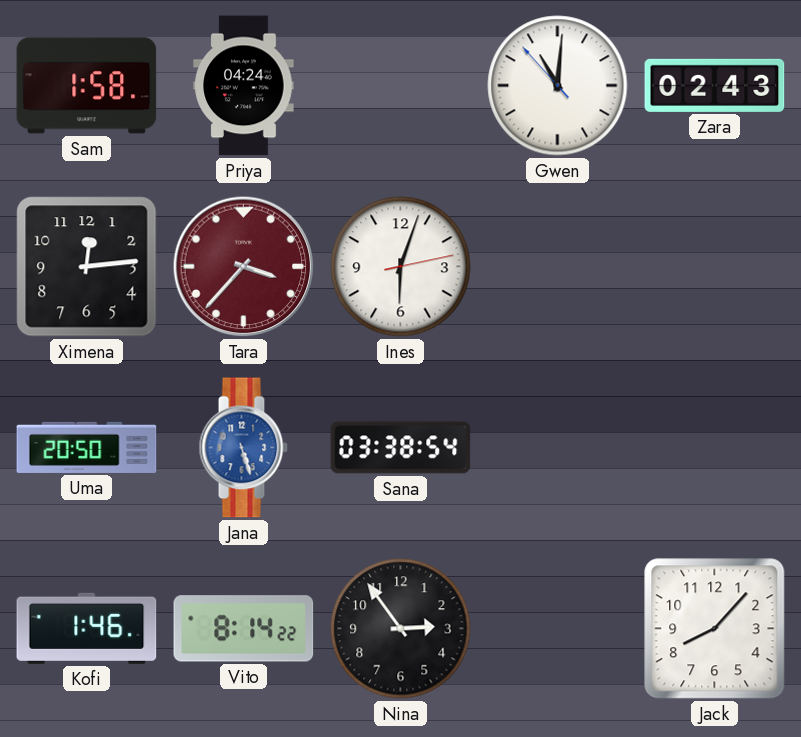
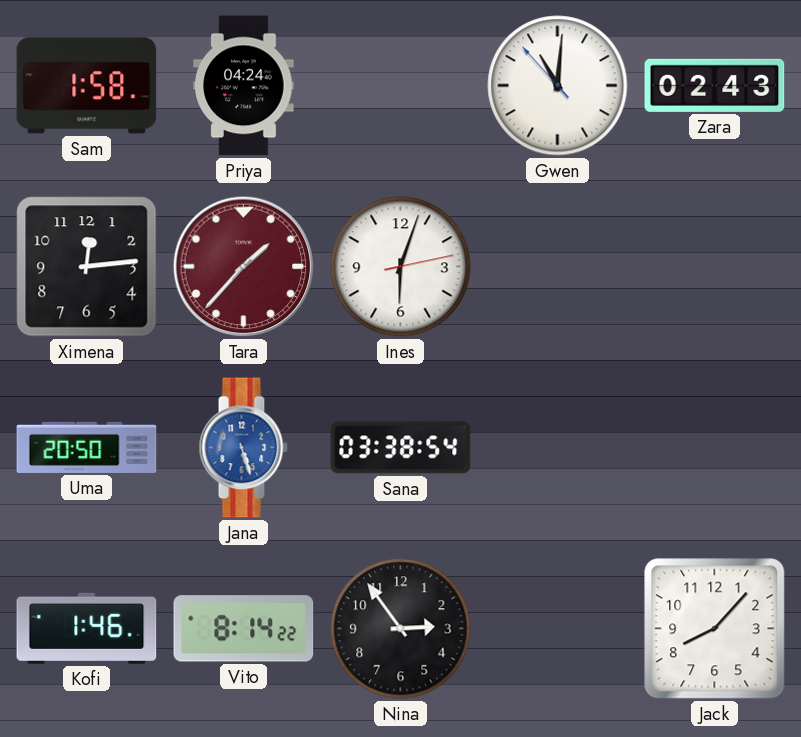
Tara: 3:37 -> 1:37 (244, 267)
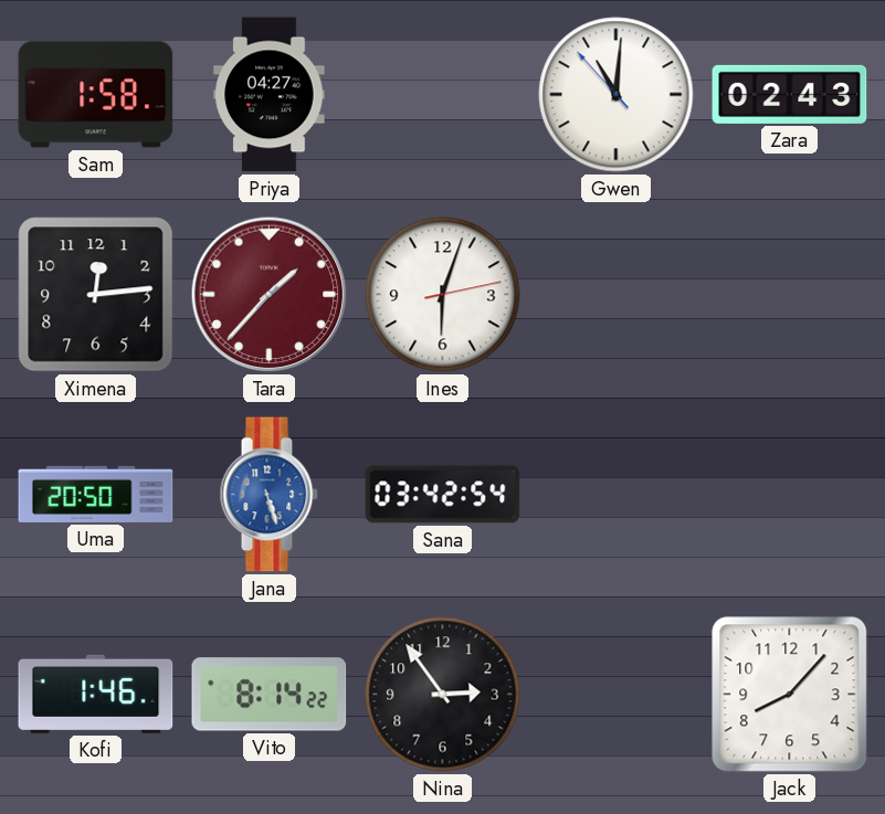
Priya: 04:24 -> 04:27 (270, 95)
Sana: 03:38 -> 03:42 (443, 495)
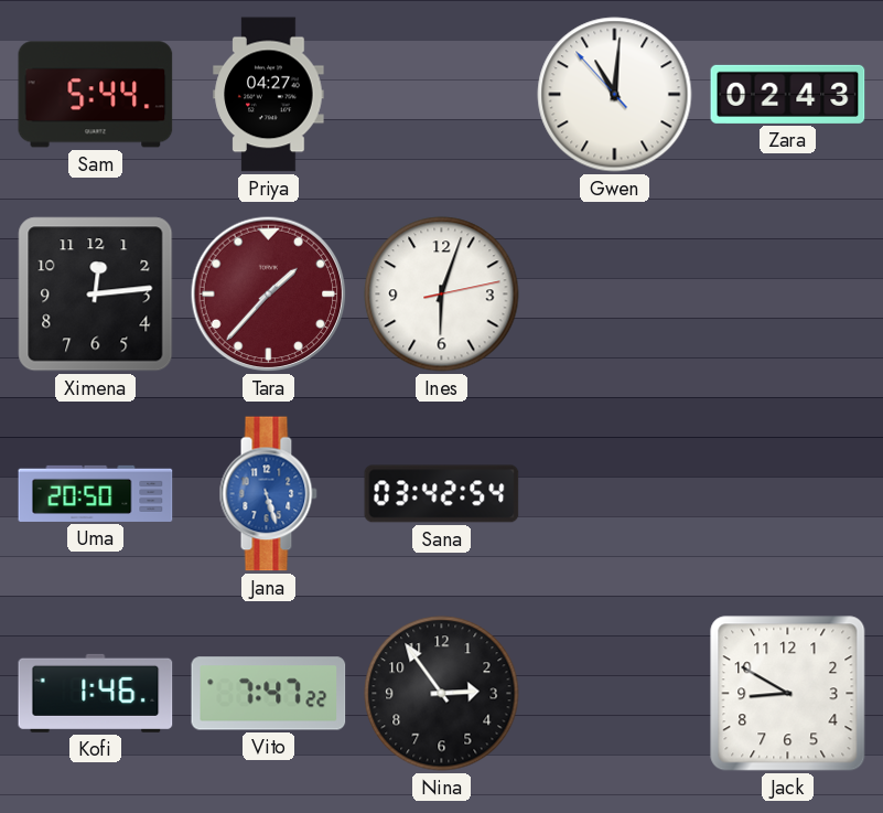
Sam: 1:58 -> 5:44 (96, 95)
Vito: 8:14 -> 7:47 (269, 694)
Jack: 8:07 -> 8:50 (788, 694)
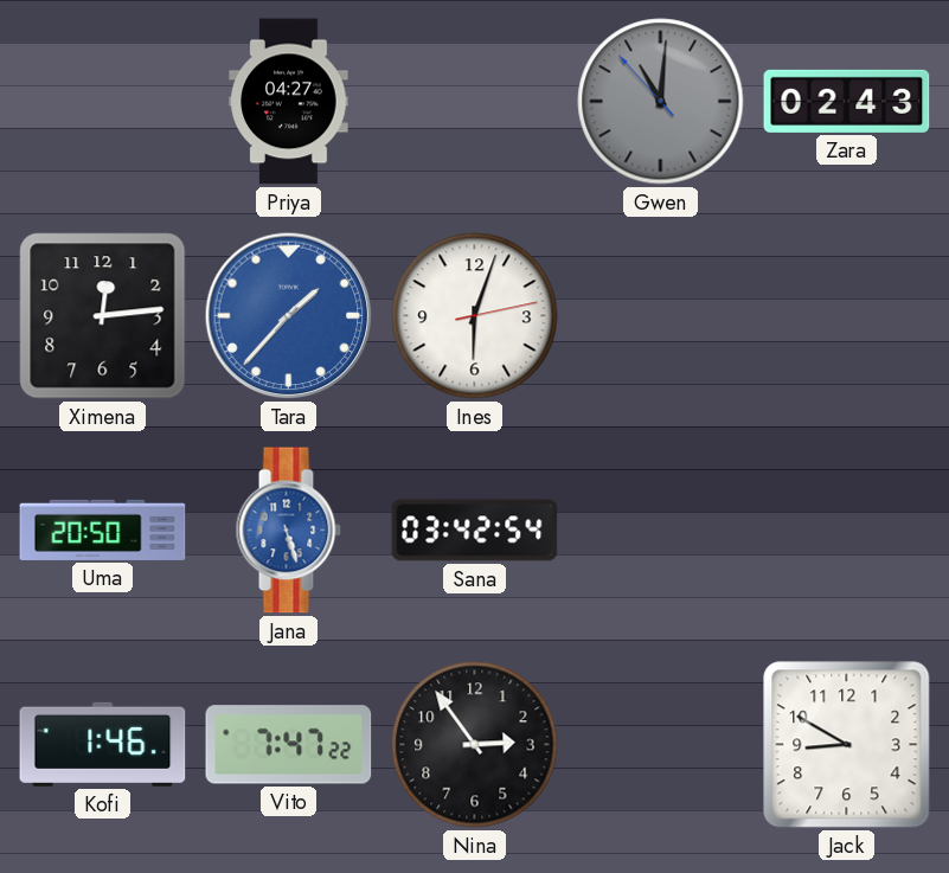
Sam: 5:44 -> none (96, 95)
Gwen dial: white -> grey (661, 102)
Tara dial: burgundy -> blue (289, 316)
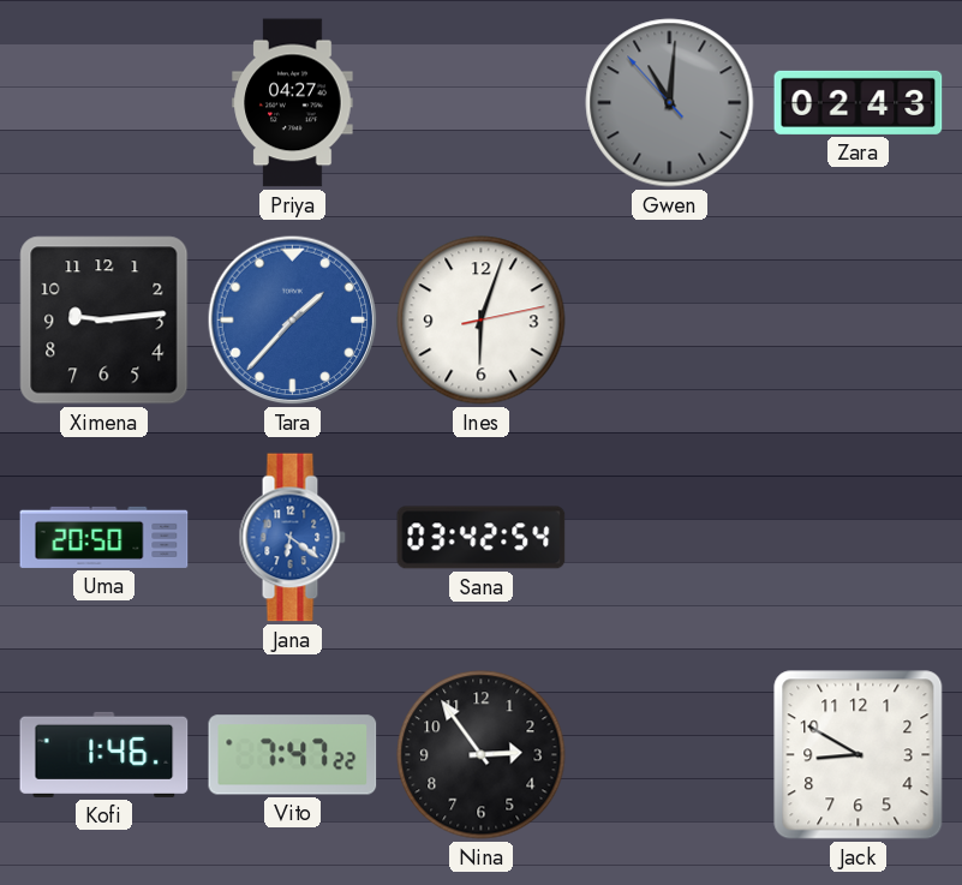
Ximena: 12:14 -> 9:14 (104, 321)
Jana: 5:27 -> 6:21 (292, 538)
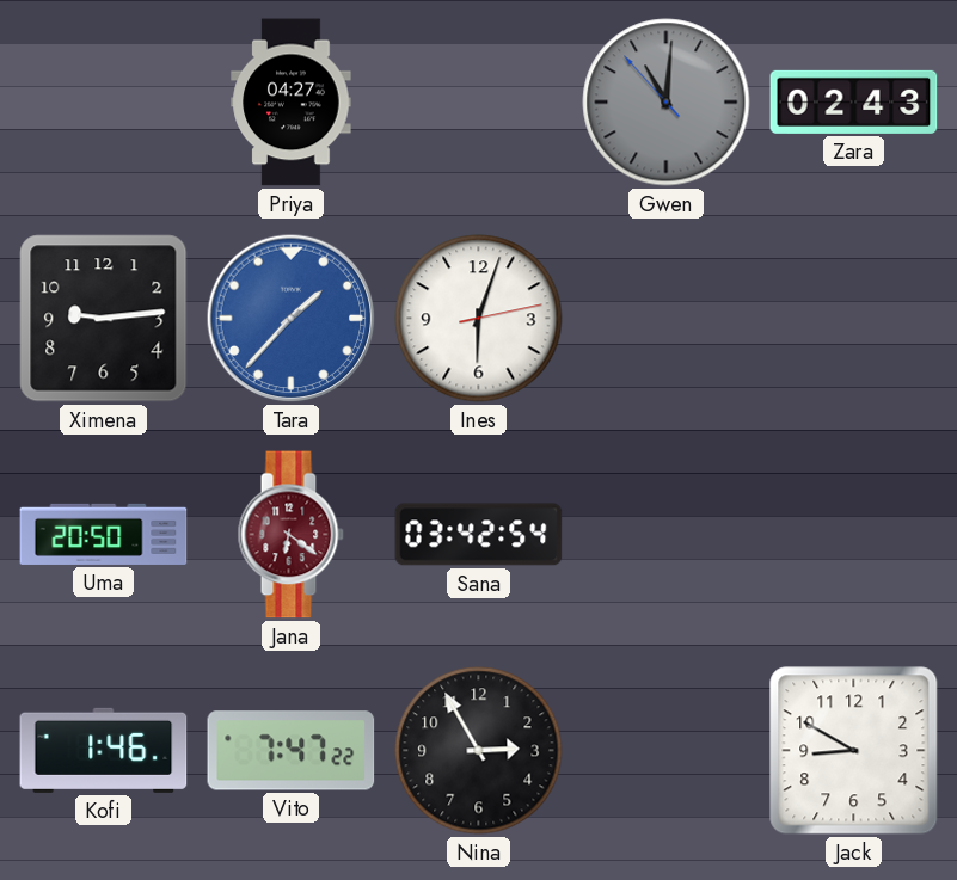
Jana dial: blue -> burgundy (290, 535)
Nina: 2:54 -> 2:55 (479, 751)
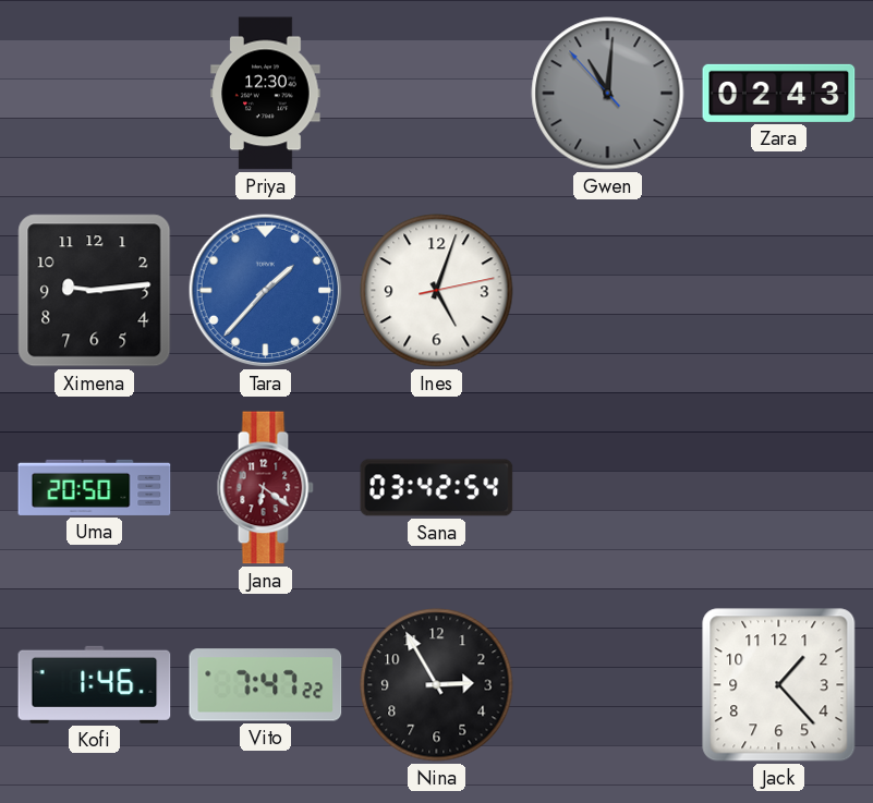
Priya: 04:27 -> 12:30 (266, 94)
Ines: 6:03 -> 5:03 (437, 291)
Jack: 8:50 -> 1:23 (779, 685)
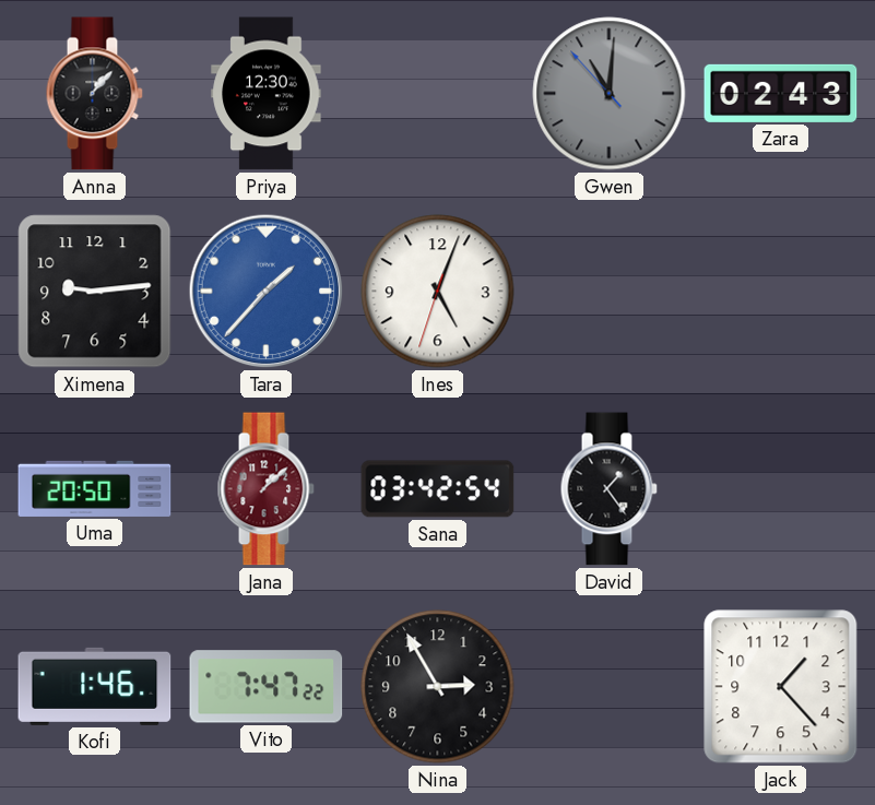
Anna: none -> 1:07 (94, 94)
Ines: 5:03:13 -> 5:03:33 (438, 292)
Jana: 6:21 -> 1:08 (265, 489)
David: none -> 1:24 (608, 489)
